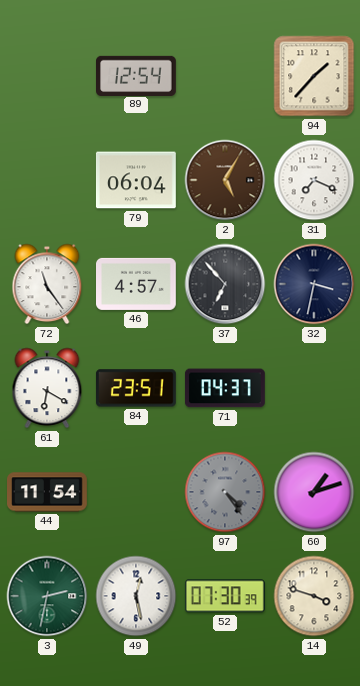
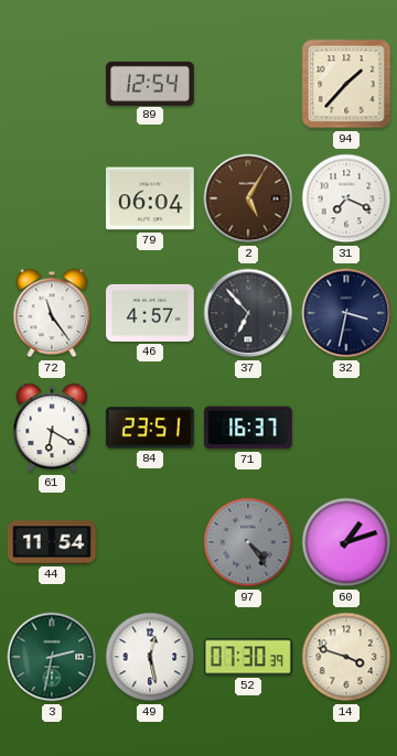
71: 04:37 -> 16:37 (248, 428)
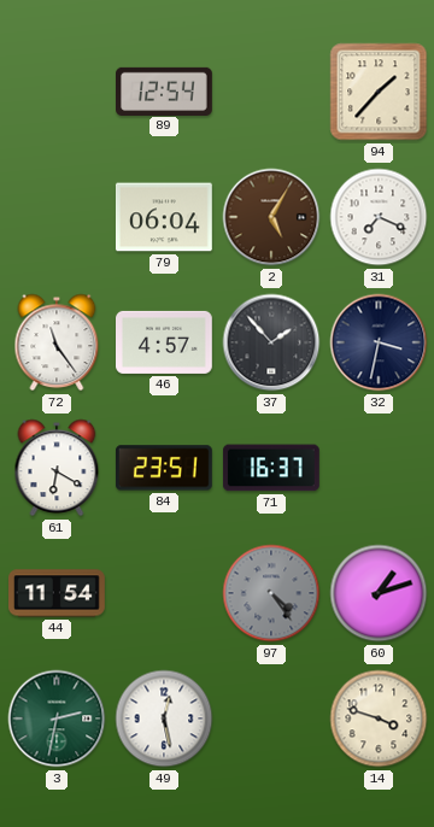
37: 6:53 -> 1:53 (271, 342)
52: 07:30 -> none (248, 657)
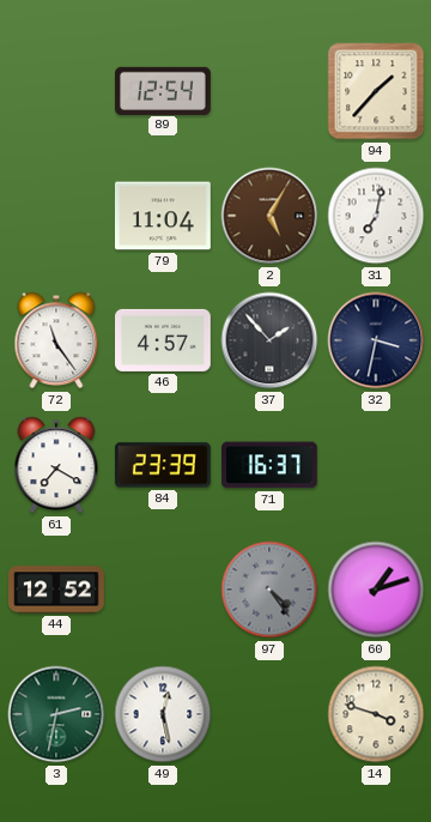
79: 06:04 -> 11:04 (163, 216)
31: 7:19 -> 7:02 (376, 216)
61: 6:20 -> 7:20 (56, 465)
84: 23:51 -> 23:39 (163, 465)
44: 11:54 -> 12:52 (57, 590)
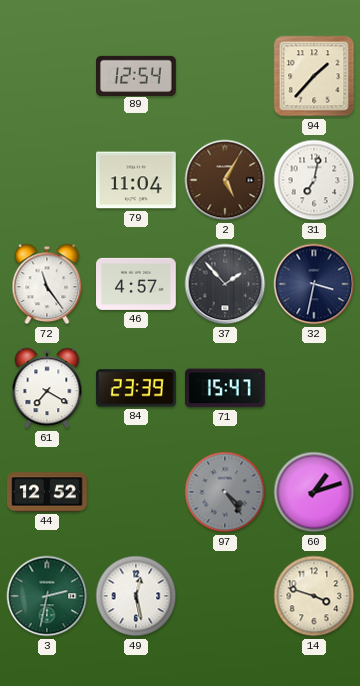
71: 16:37 -> 15:47 (225, 388)
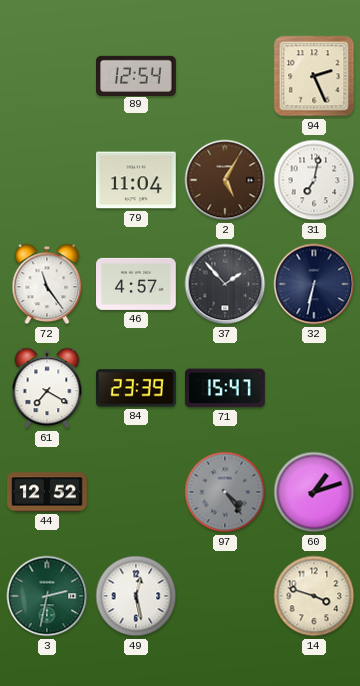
94: 1:37 -> 2:26 (314, 76)
32: 3:32 -> 6:32 (314, 284)
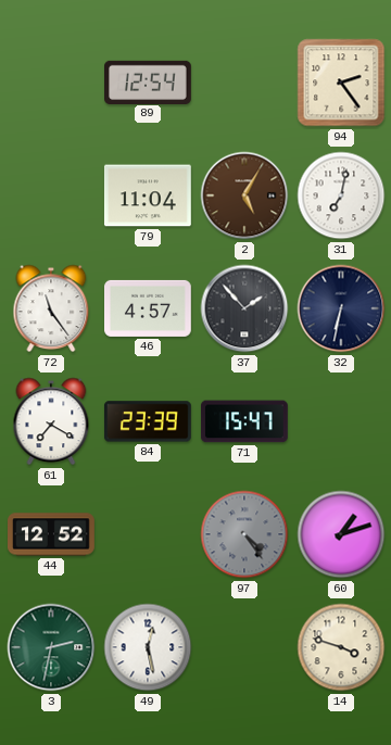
94: 2:26 -> 2:24 (341, 83)
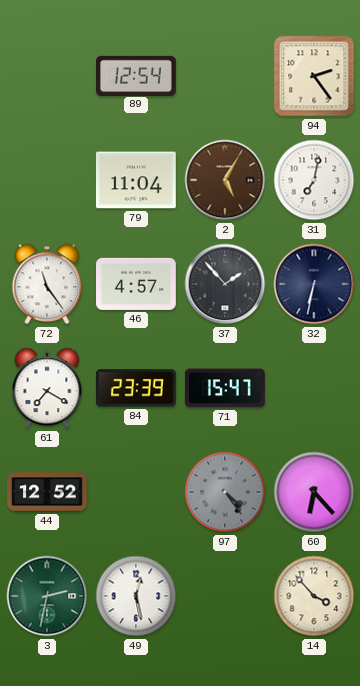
60: 1:12 -> 6:23 (314, 492)
14: 3:48 -> 3:53 (314, 596)
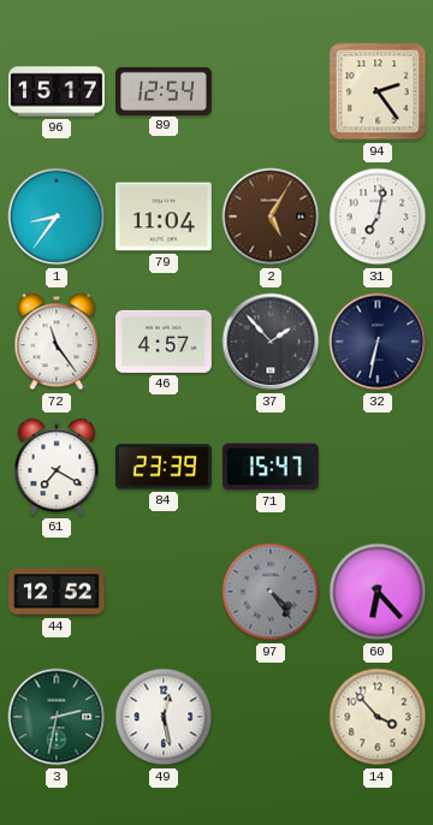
96: none -> 15:17 (58, 91)
1: none -> 8:36 (57, 216)
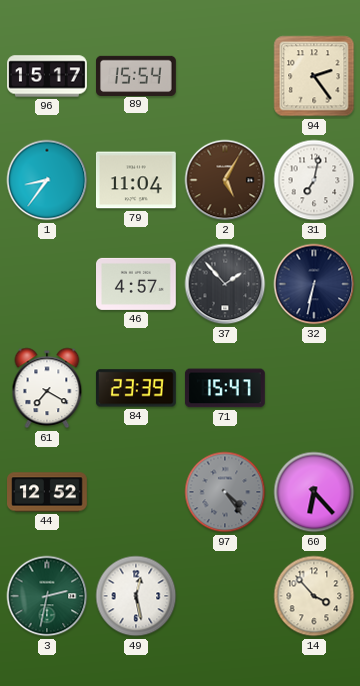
89: 12:54 -> 15:54 (137, 75)
72: 11:24 -> none (57, 342)
